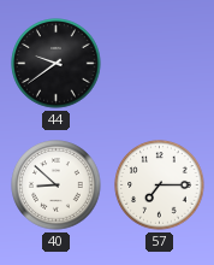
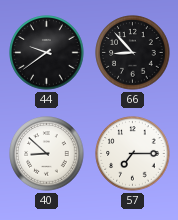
66: none -> 8:53 (133, 53)
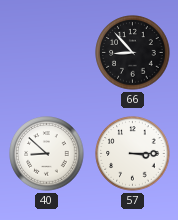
44: 9:39 -> none (47, 53)
57: 7:15 -> 3:15 (133, 154)
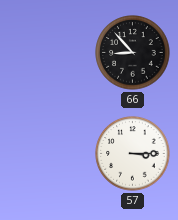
40: 8:52 -> none (47, 154)
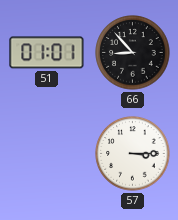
51: none -> 01:01 (47, 53)
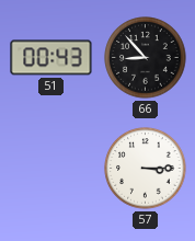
51: 01:01 -> 00:43 (51, 58)
